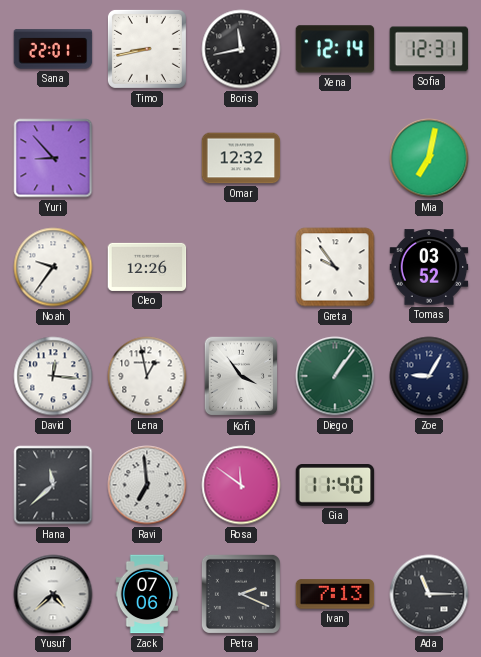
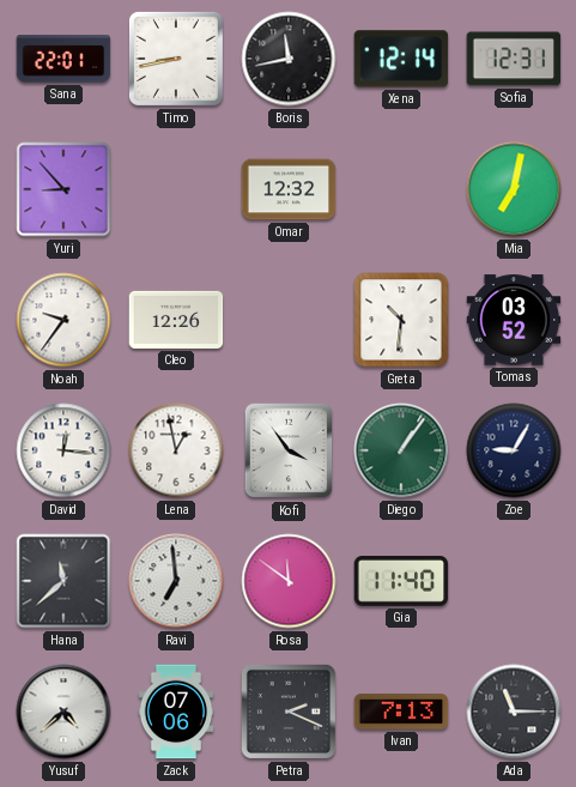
Greta: 9:54 -> 10:31 (401, 320)
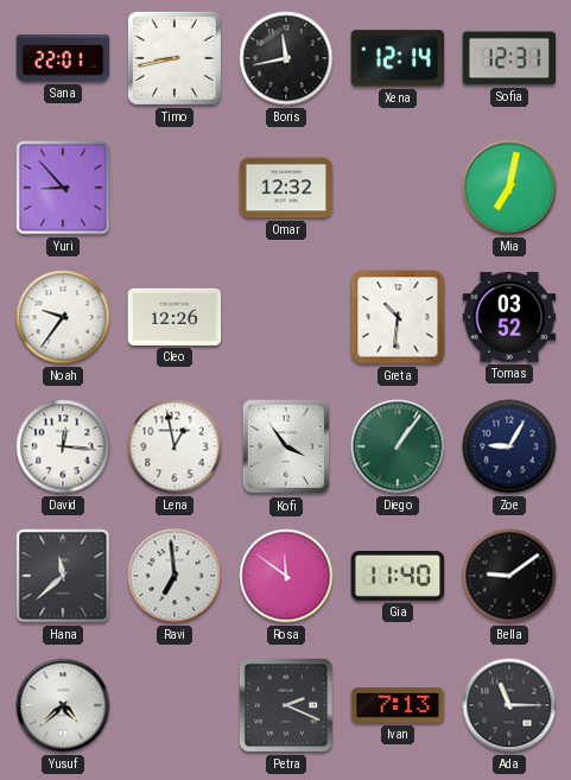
Bella: none -> 9:09 (509, 576)
Zack: 07:06 -> none (176, 712)
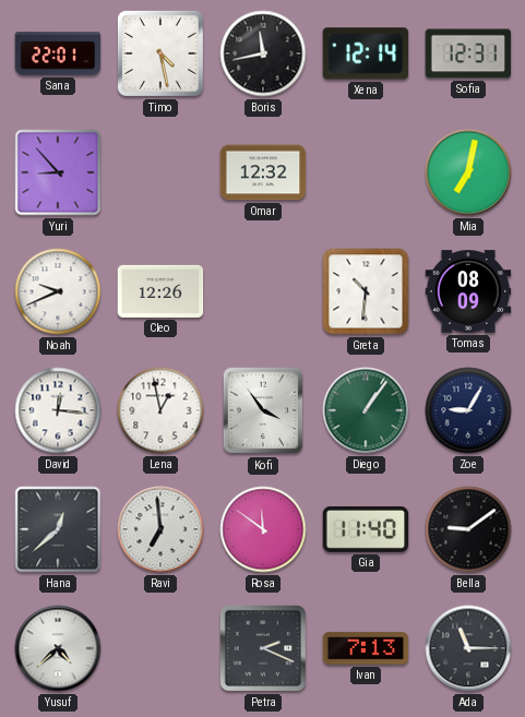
Timo: 8:43 -> 4:28 (160, 53)
Noah: 9:36 -> 9:41 (58, 291)
Tomas: 03:52 -> 08:09 (468, 291)
Hana: 11:38 -> 12:38 (58, 529)
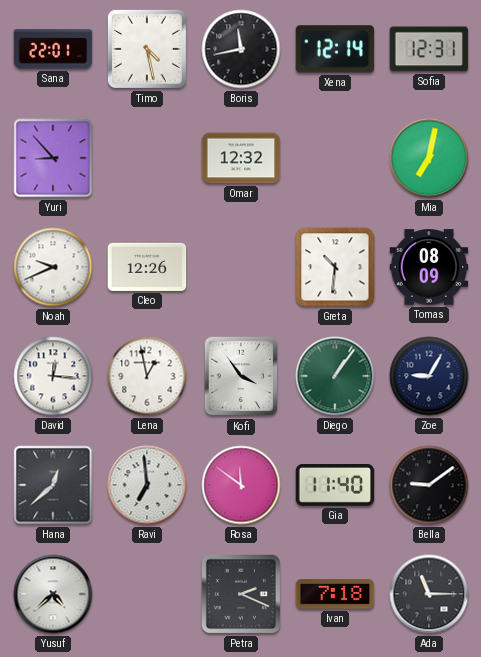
Ivan: 7:13 -> 7:18 (335, 594)
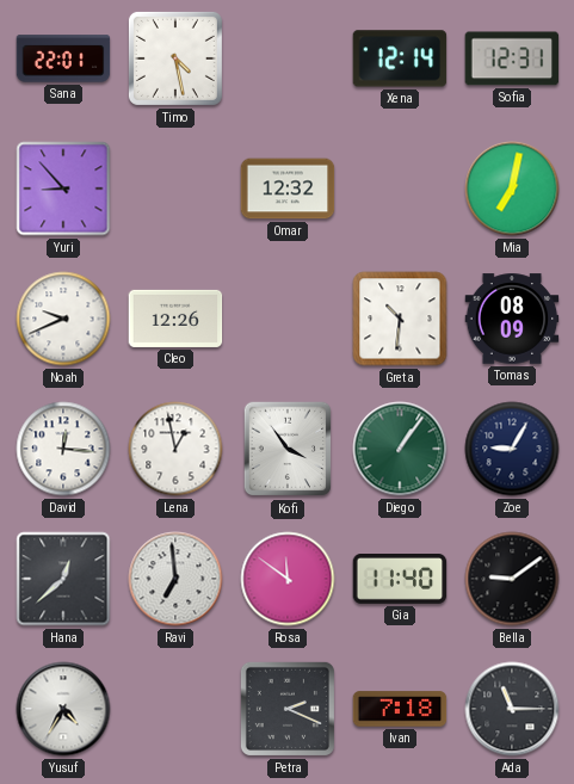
Boris: 11:43 -> none (241, 49)
Yusuf: 4:38 -> 4:35 (63, 709)
